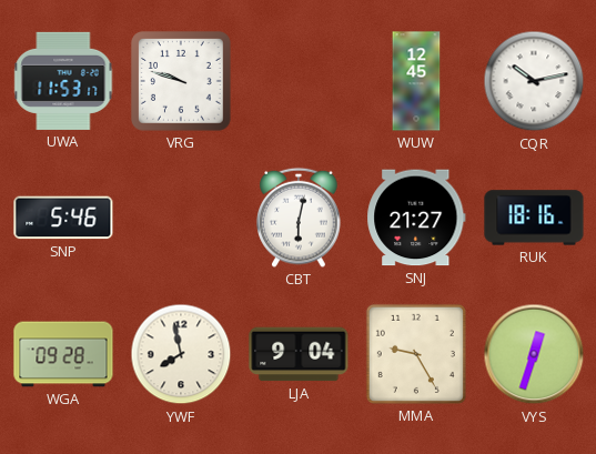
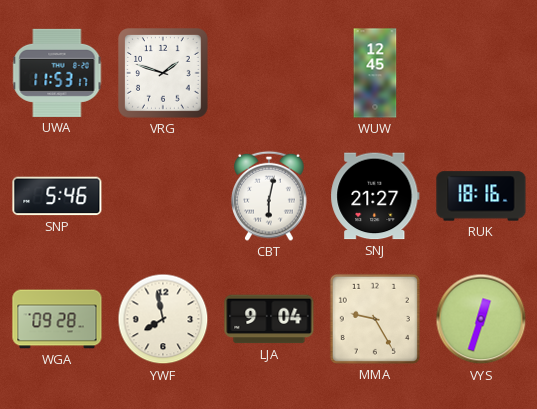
VRG: 9:48 -> 1:48 (163, 73)
CQR: 10:13 -> none (534, 81)
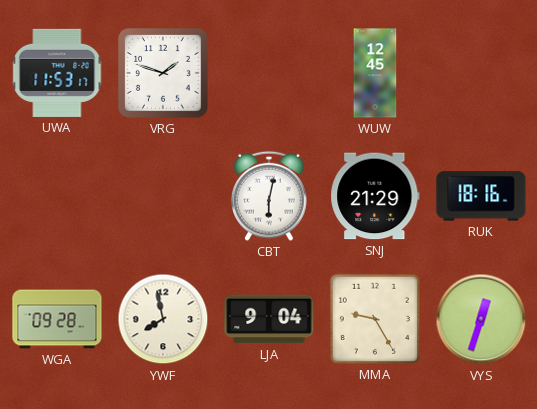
SNP: 5:46 -> none (57, 196)
SNJ: 21:27 -> 21:29 (375, 196)
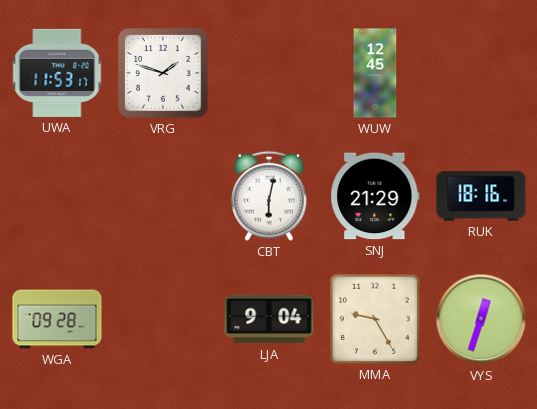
YWF: 7:58 -> none (163, 319)
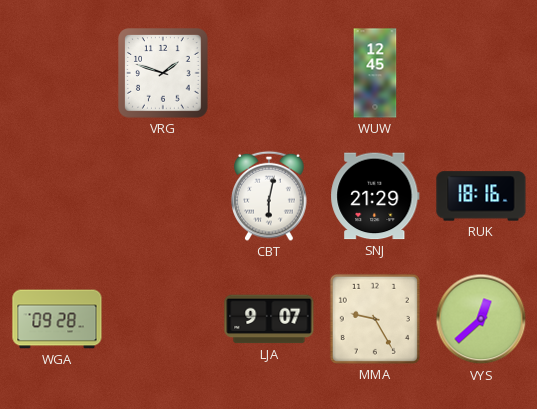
UWA: 11:53 -> none (57, 73)
LJA: 9:04 -> 9:07 (269, 319)
VYS: 12:33 -> 12:38 (481, 319)
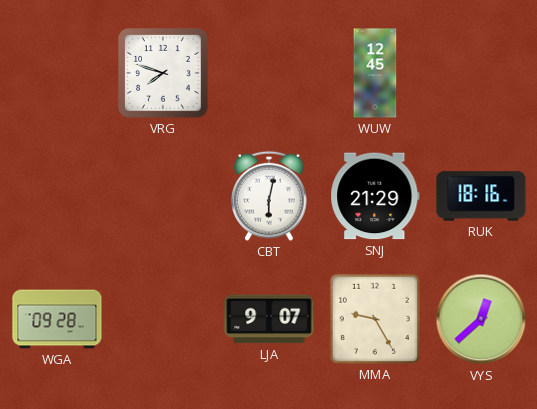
VRG: 1:48 -> 7:48 (163, 73)
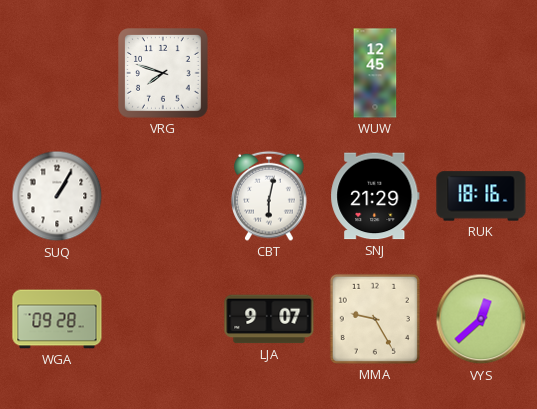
SUQ: none -> 1:05 (57, 196)
